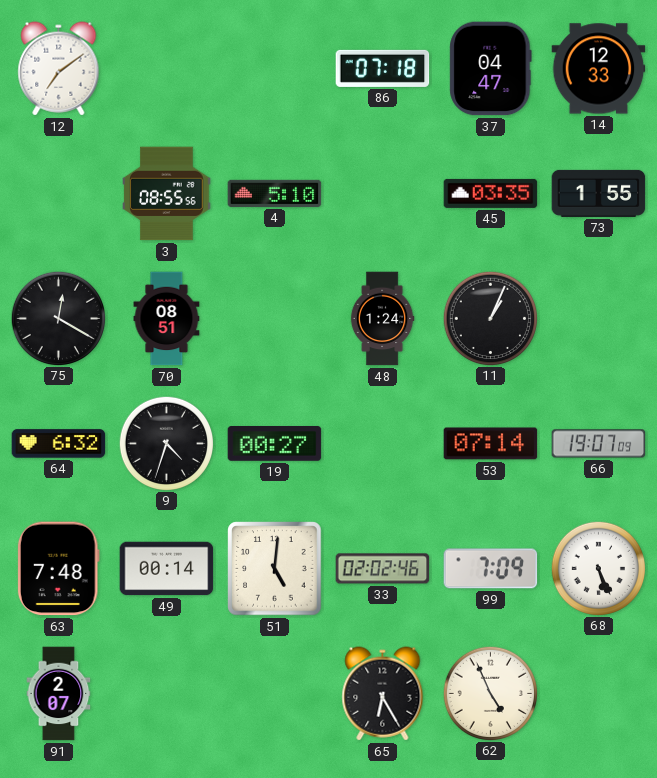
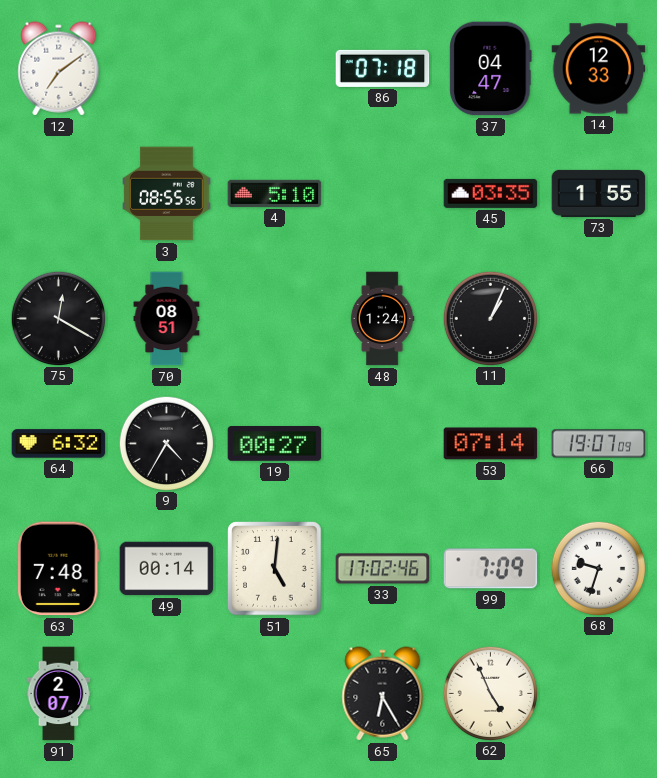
9: 4:33 -> 4:35 (166, 443)
33: 02:02 -> 17:02 (383, 569)
68: 5:26 -> 9:33 (598, 568)
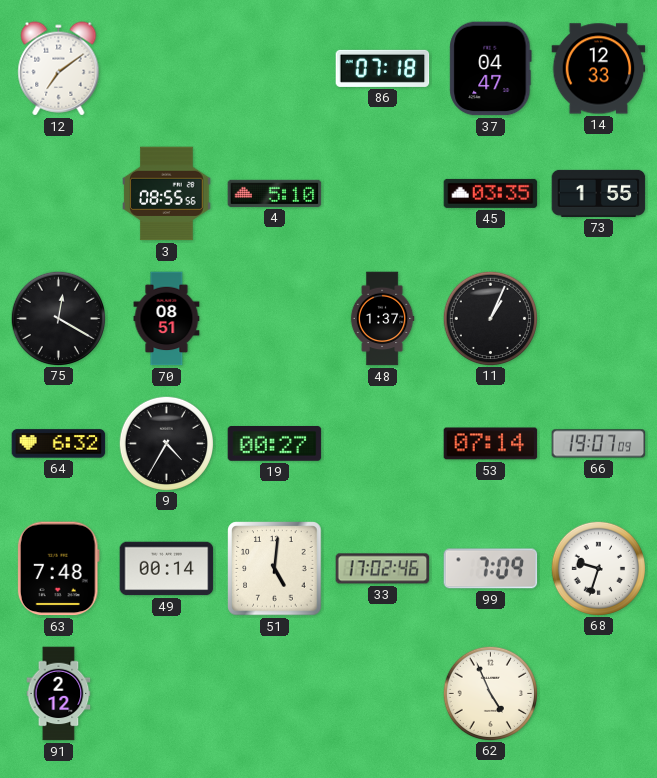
48: 1:24 -> 1:37 (382, 319)
91: 2:07 -> 2:12 (59, 694)
65: 6:25 -> none (383, 694)
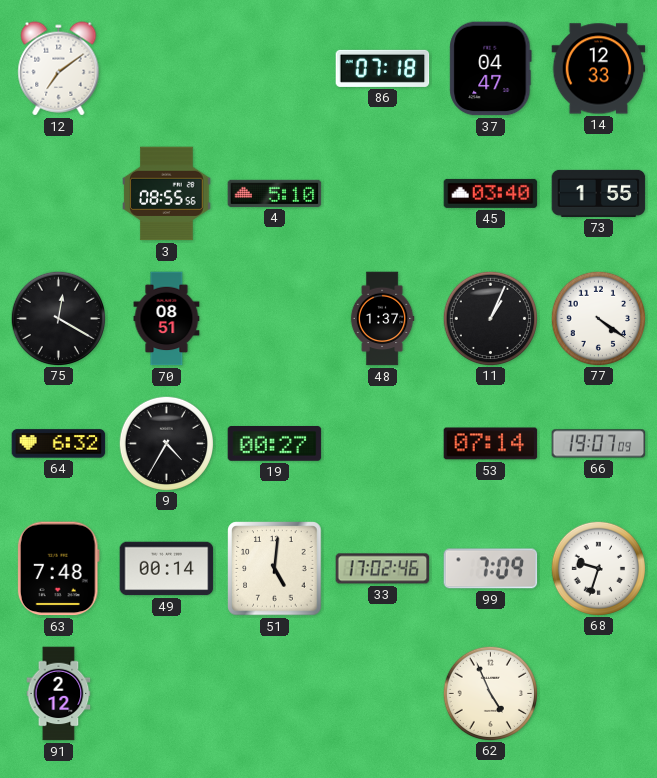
45: 03:35 -> 03:40 (491, 193)
77: none -> 4:21 (598, 318)
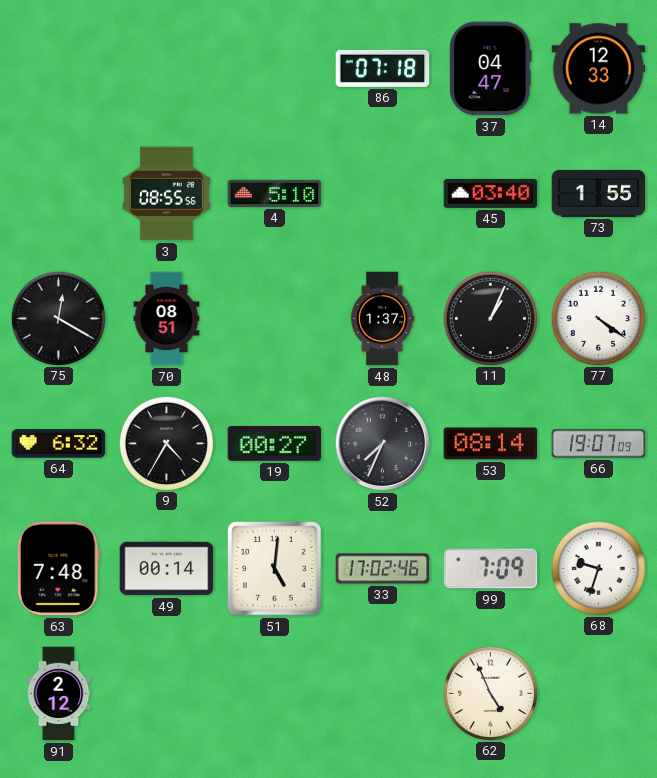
12: 7:09 -> none (59, 69)
52: none -> 7:34 (383, 444)
53: 07:14 -> 08:14 (491, 444)
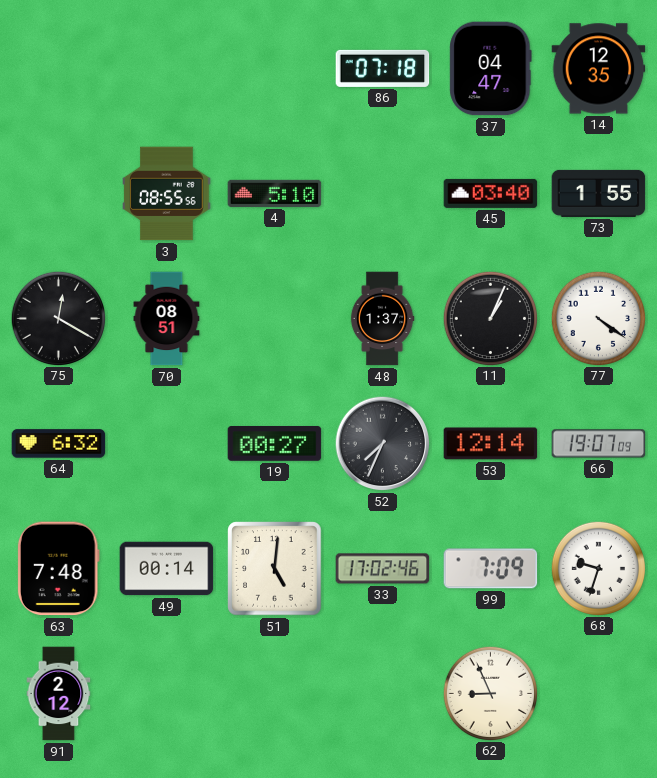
14: 12:33 -> 12:35 (599, 69)
9: 4:35 -> none (166, 443)
53: 08:14 -> 12:14 (491, 444)
62: 4:56 -> 8:56 (490, 693)
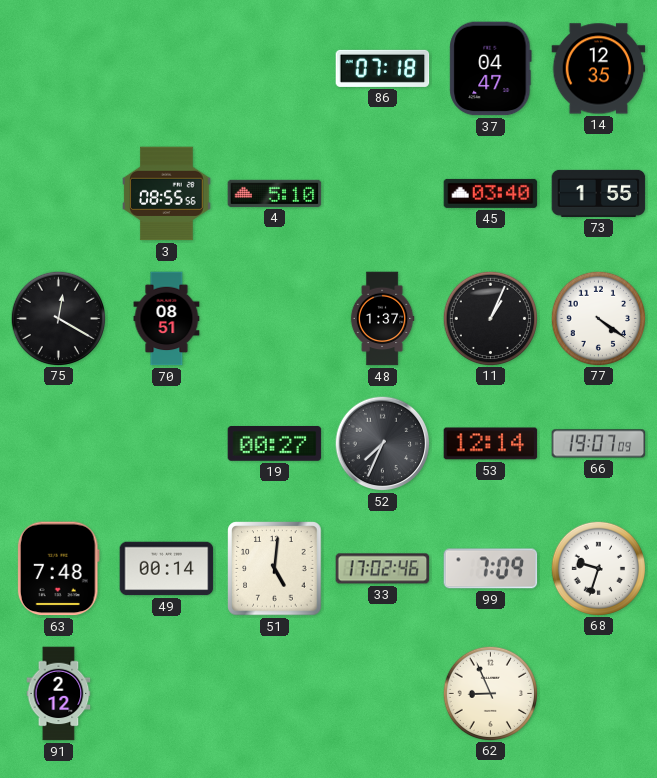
64: 6:32 -> none (59, 444)
